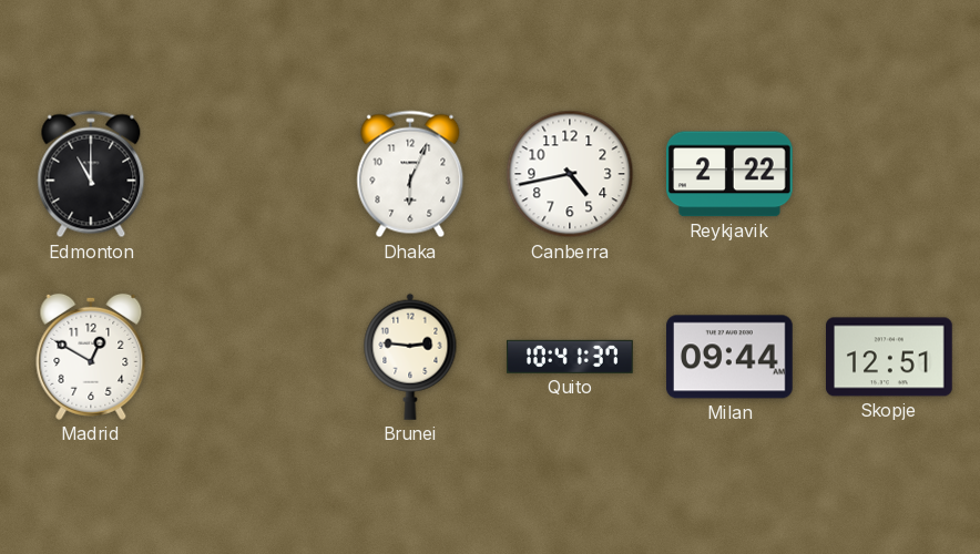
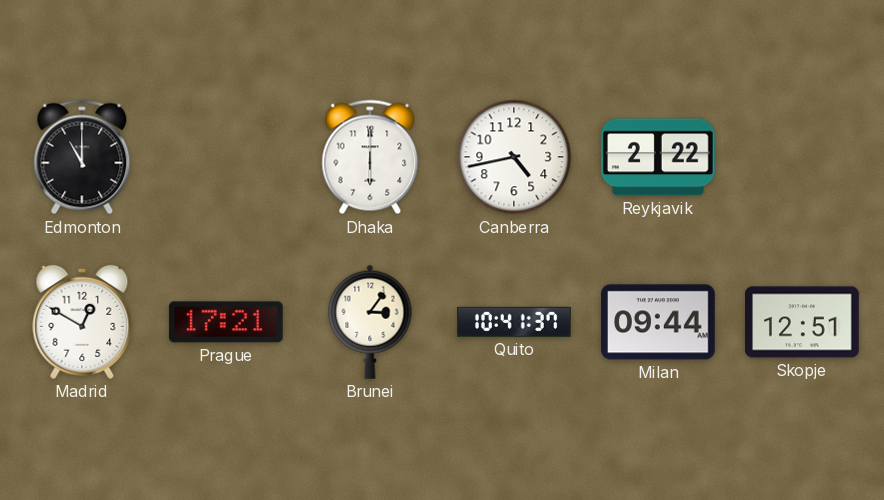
Dhaka: 6:04 -> 6:00 (370, 157)
Prague: none -> 17:21 (226, 322)
Brunei: 2:46 -> 3:06 (370, 322)
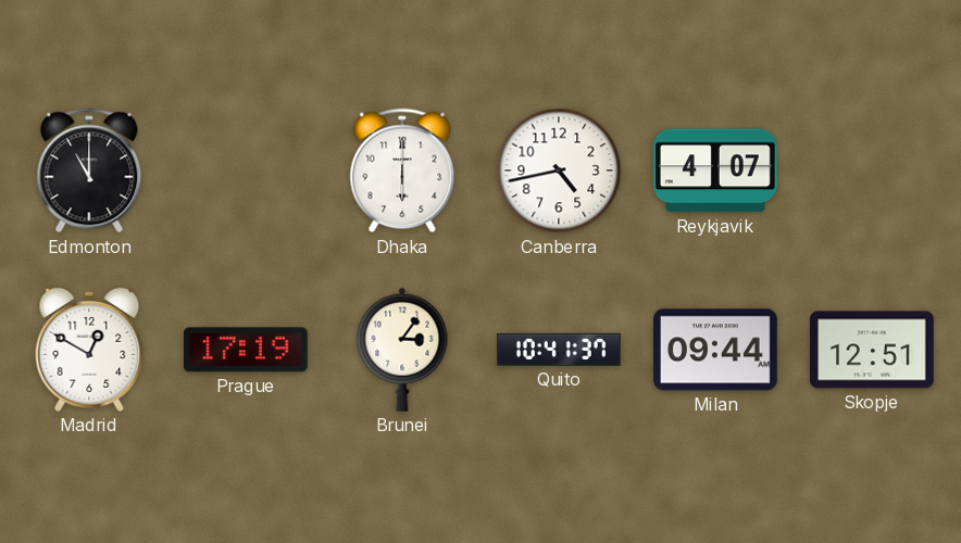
Reykjavik: 2:22 -> 4:07 (715, 171)
Prague: 17:21 -> 17:19 (246, 350)
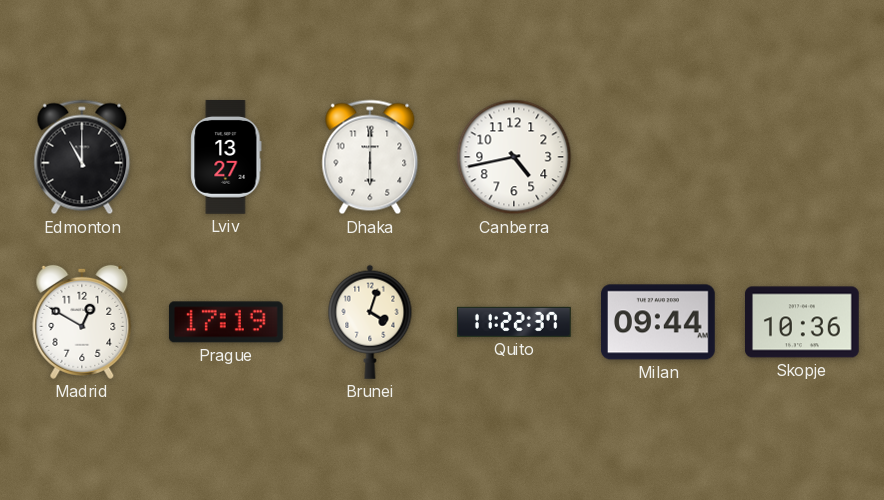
Lviv: none -> 13:27 (226, 158)
Reykjavik: 4:07 -> none (715, 171)
Brunei: 3:06 -> 4:03 (370, 322)
Quito: 10:41 -> 11:22 (515, 322)
Skopje: 12:51 -> 10:36 (803, 322)
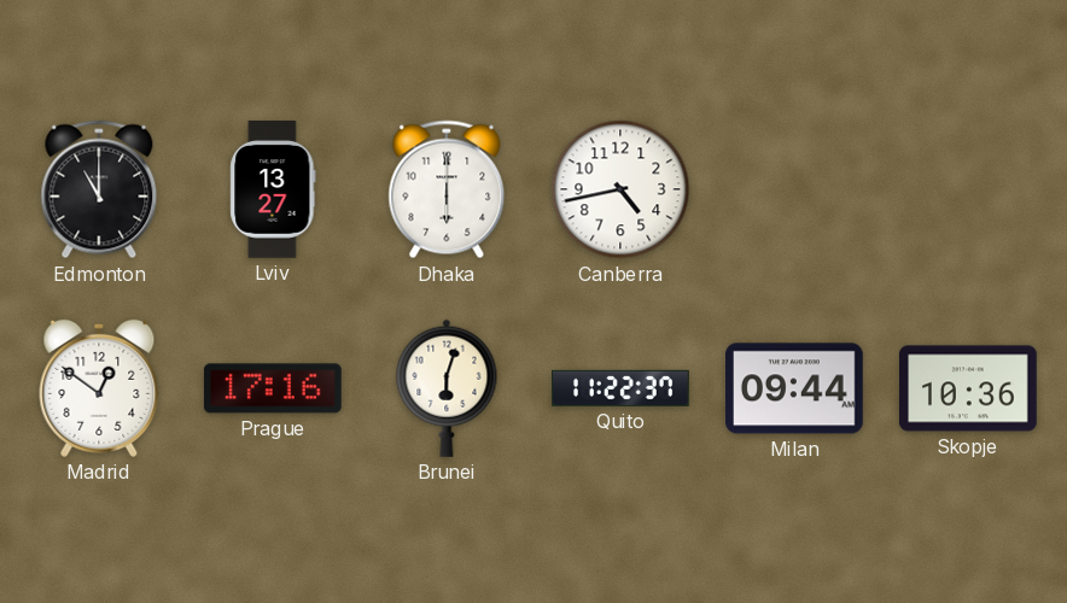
Madrid: 12:50 -> 12:51 (99, 388)
Prague: 17:19 -> 17:16 (273, 388)
Brunei: 4:03 -> 6:03 (447, 388)
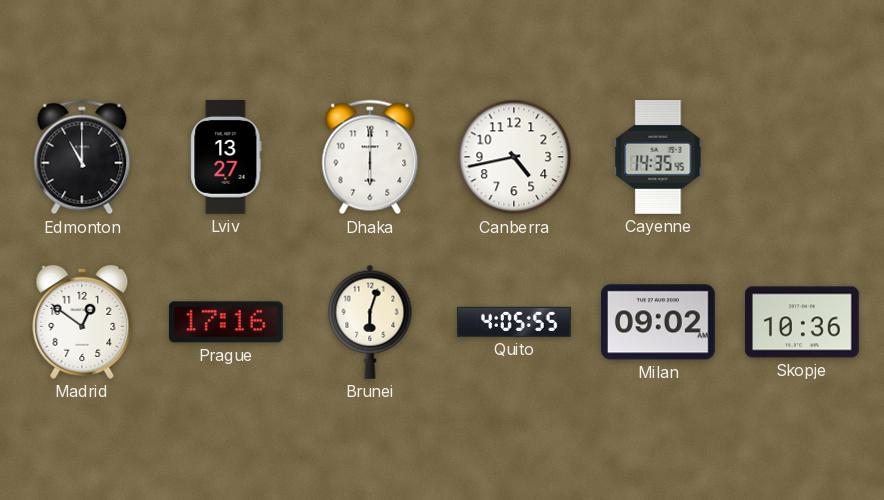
Cayenne: none -> 14:35 (658, 158)
Quito: 11:22 -> 4:05 (515, 322)
Milan: 09:44 -> 09:02 (659, 322)
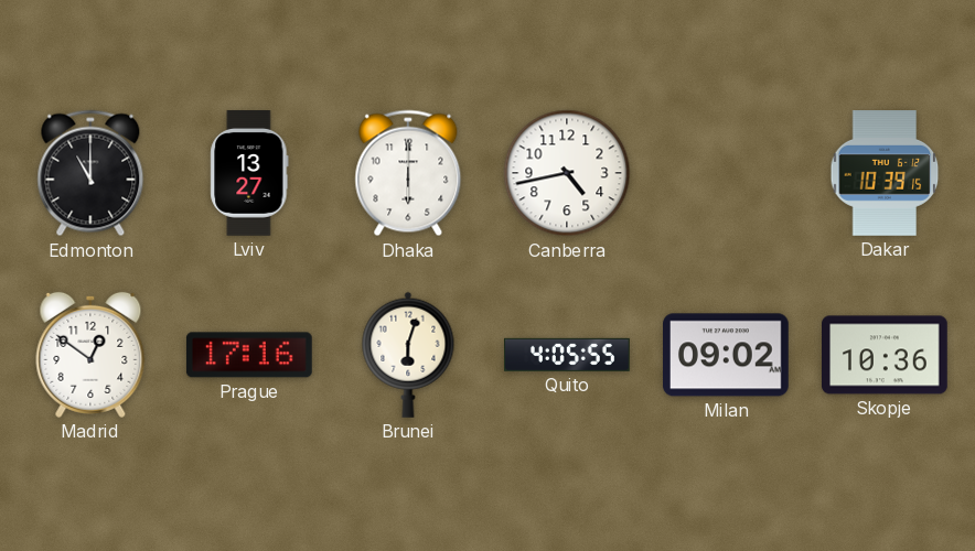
Cayenne: 14:35 -> none (658, 158)
Dakar: none -> 10:39 (885, 174)
